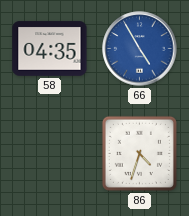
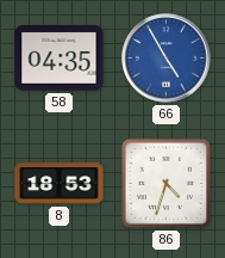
8: none -> 18:53 (60, 184)
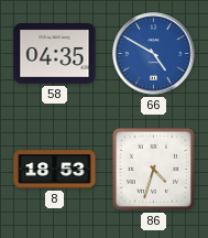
66: 4:55 -> 4:50 (154, 54)
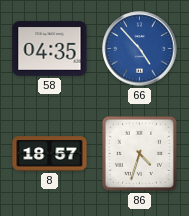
66: 4:50 -> 4:53 (140, 49)
8: 18:53 -> 18:57 (50, 154)
